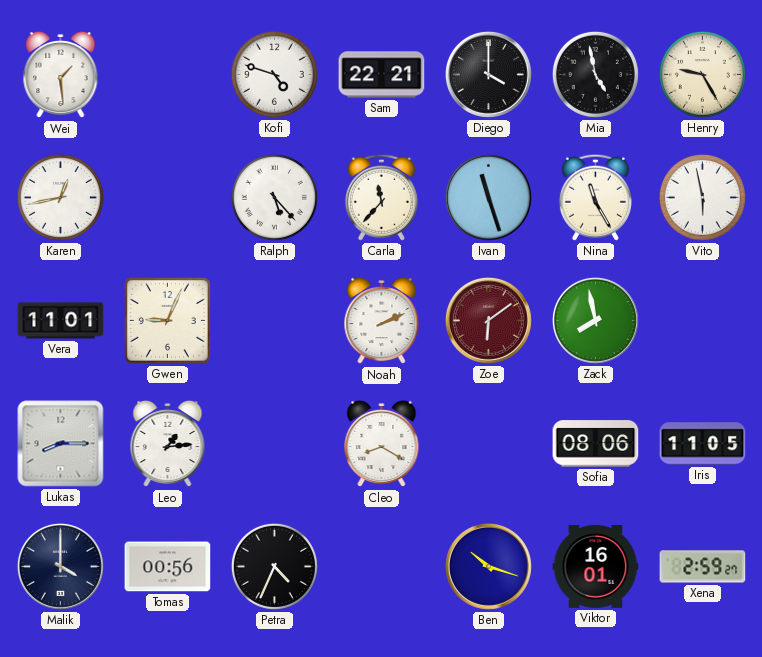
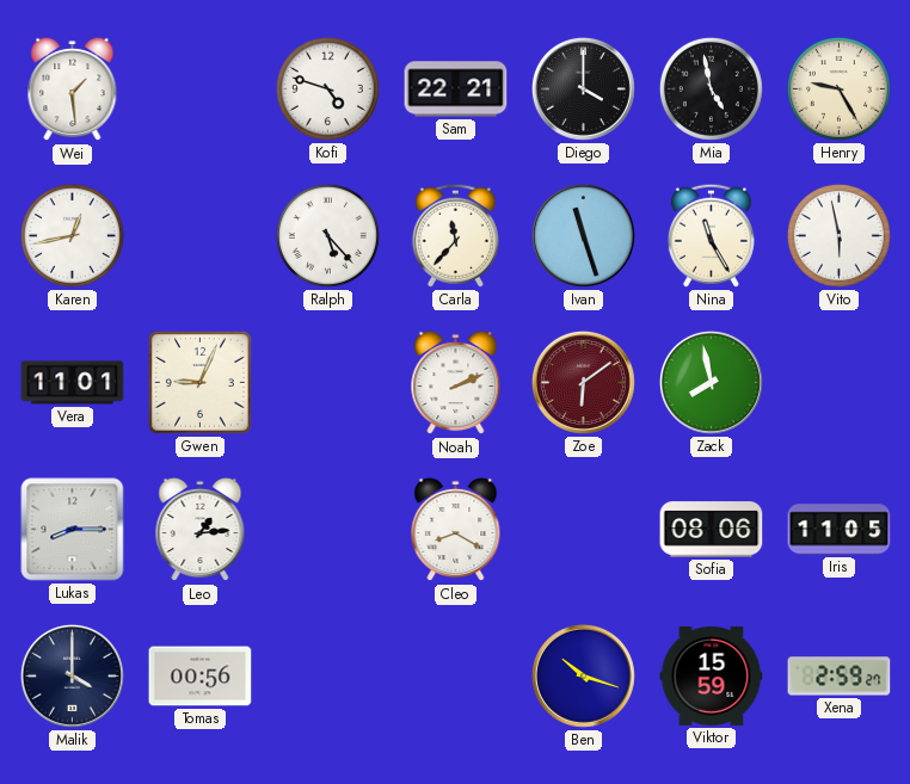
Petra: 4:34 -> none (274, 566)
Viktor: 16:01 -> 15:59 (712, 675)
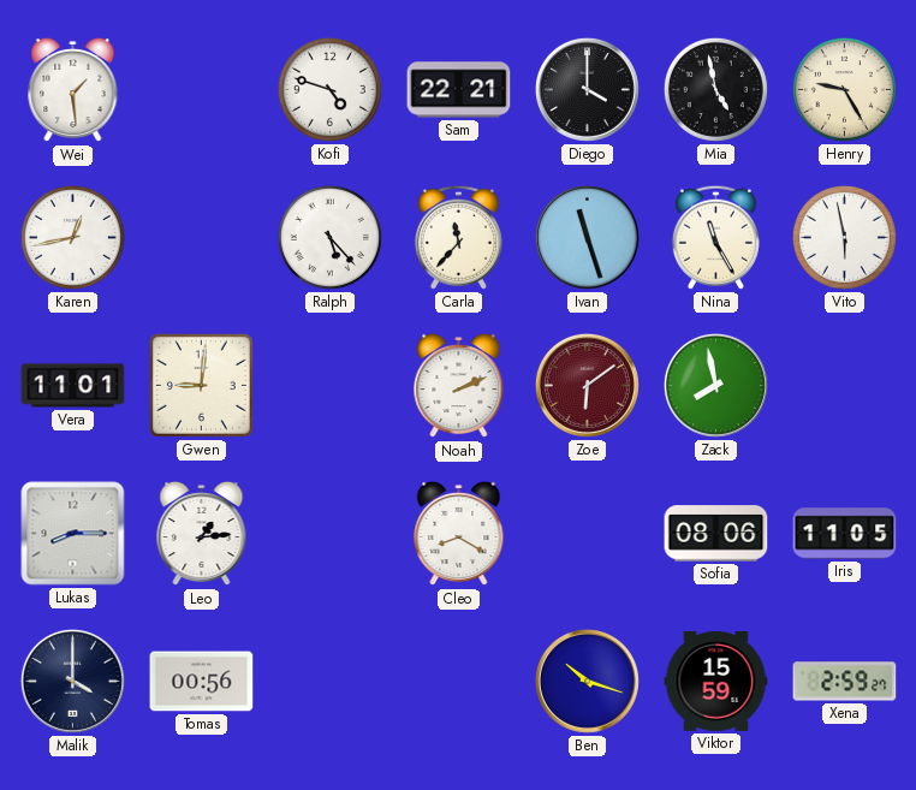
Gwen: 9:04 -> 9:01 (201, 385)
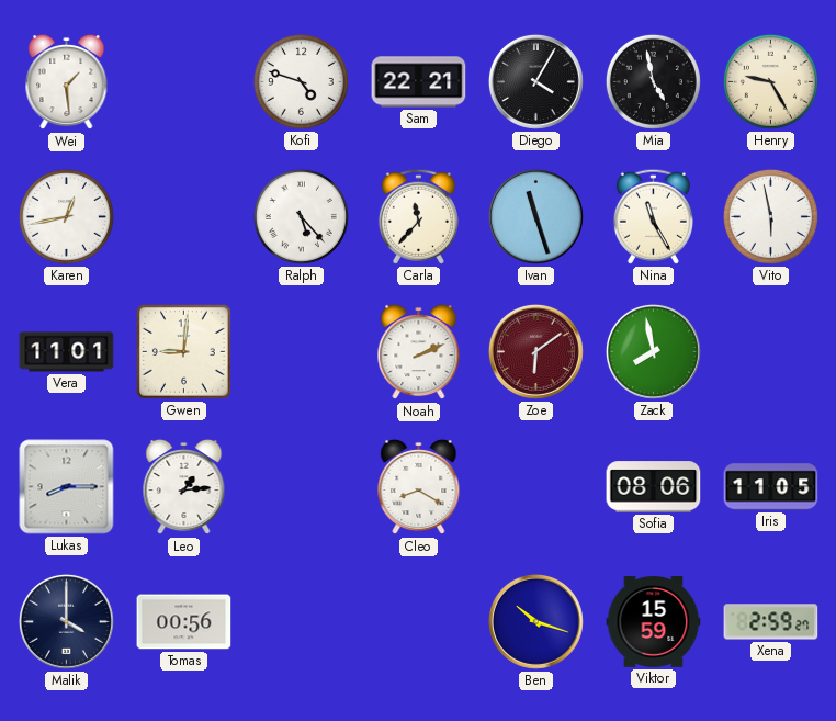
Diego: 4:00 -> 4:05 (535, 81)
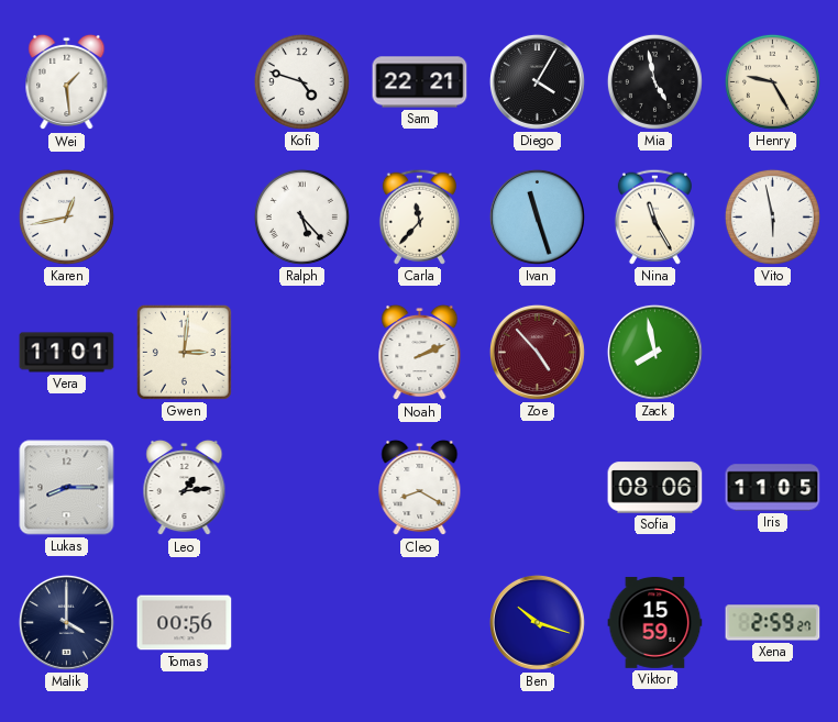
Gwen: 9:01 -> 3:01 (184, 352)
Zoe: 6:09 -> 4:53 (537, 352)
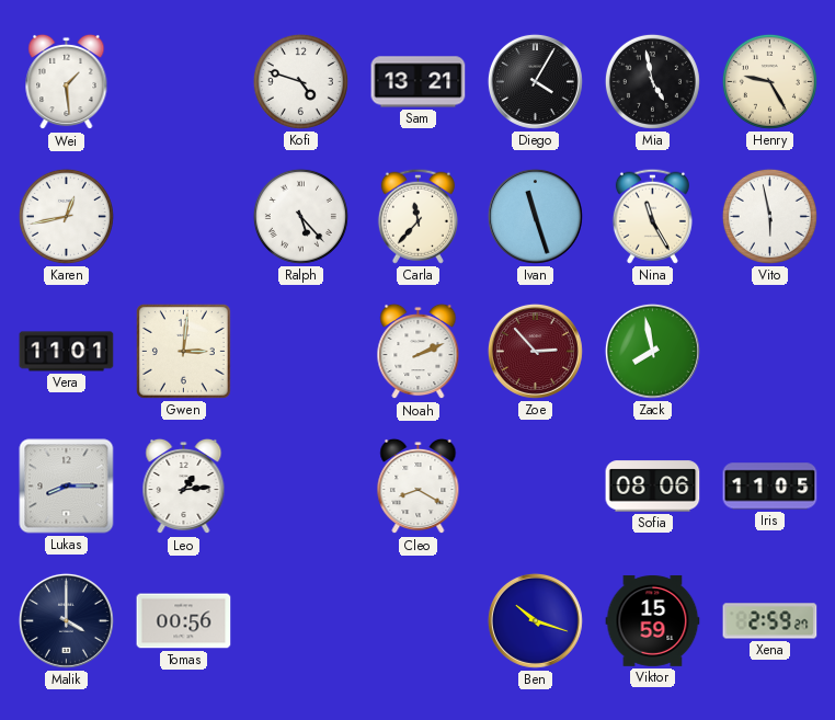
Sam: 22:21 -> 13:21 (419, 82)
Zoe: 4:53 -> 2:53 (535, 351)
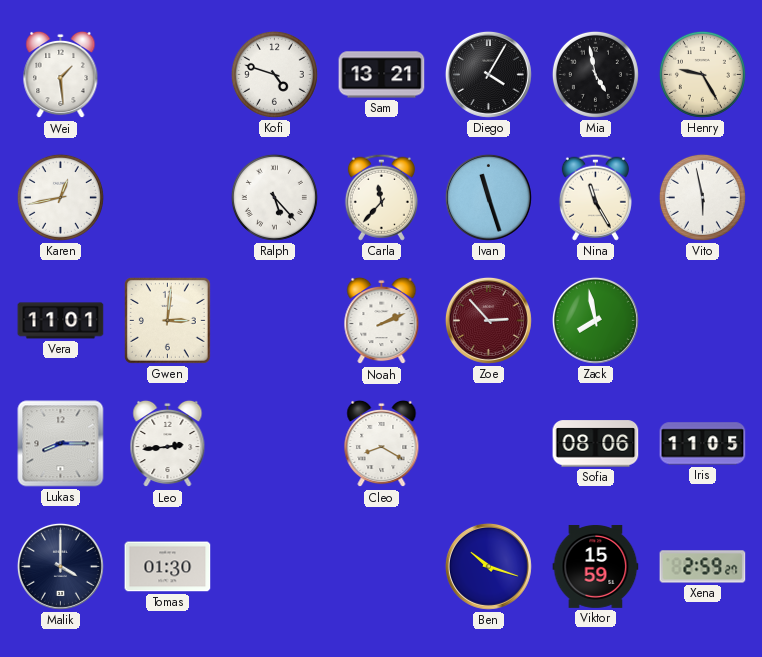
Leo: 1:14 -> 2:44 (168, 444)
Tomas: 00:56 -> 01:30 (168, 567)
